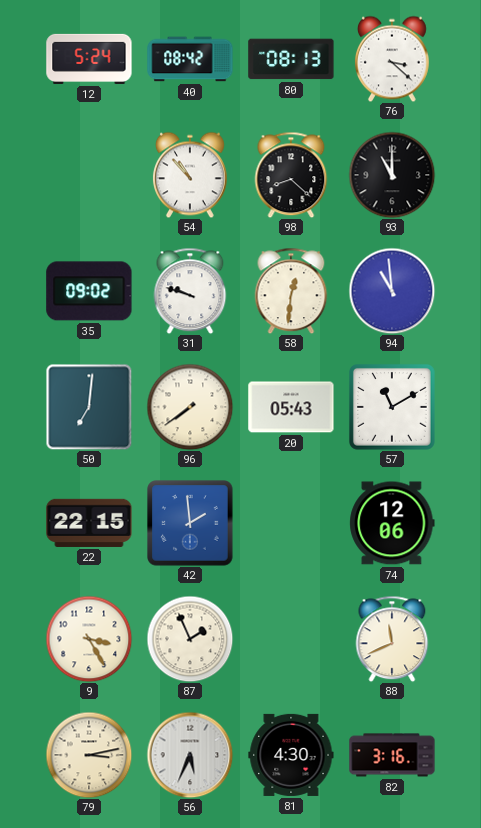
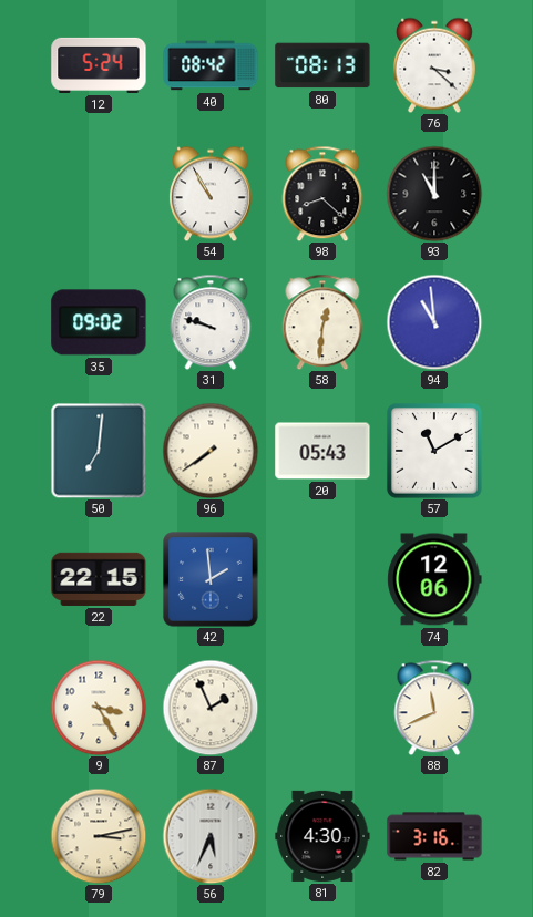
54: 10:53 -> 10:55 (211, 194)
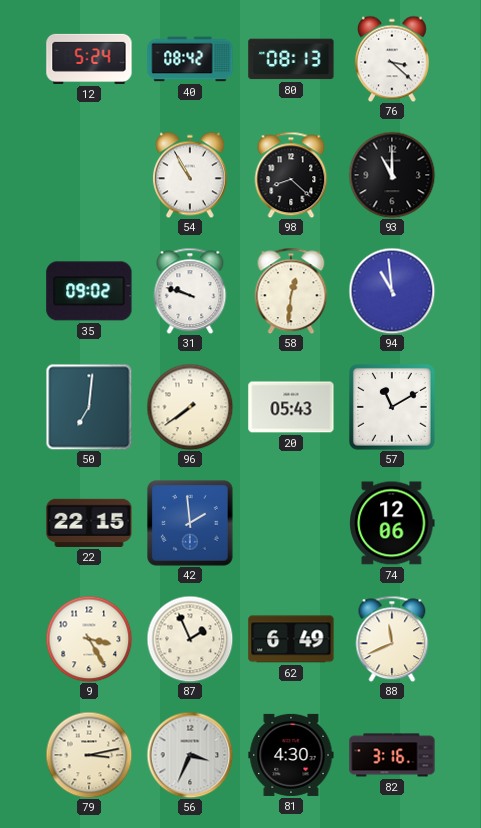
62: none -> 6:49 (291, 639)
56: 5:34 -> 3:34 (190, 755)
